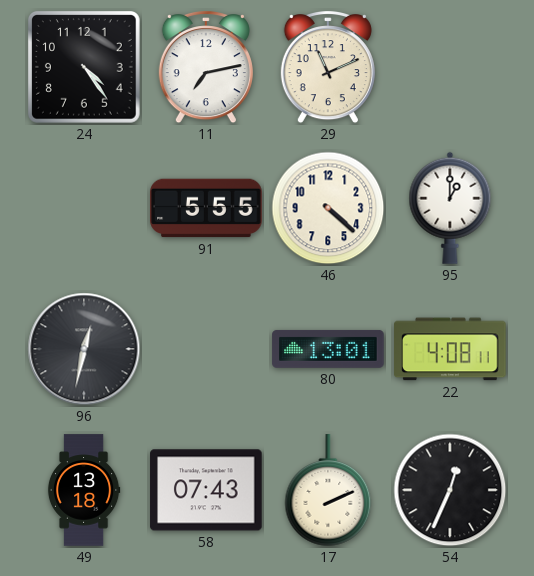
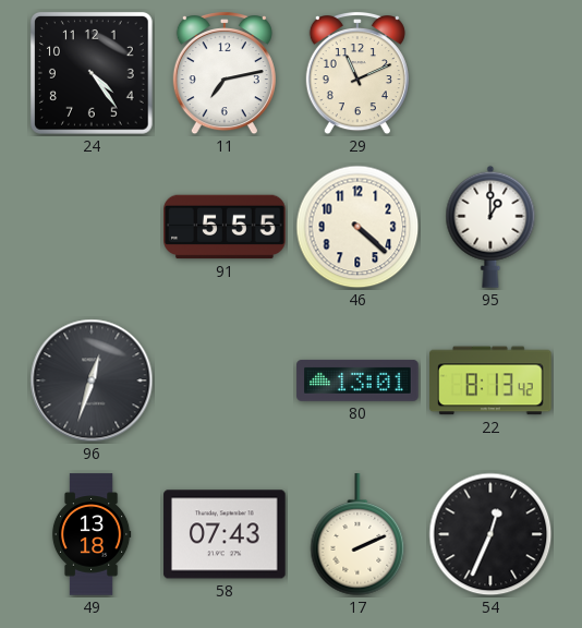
96: 12:32 -> 12:33 (92, 381)
22: 4:08 -> 8:13 (490, 381)
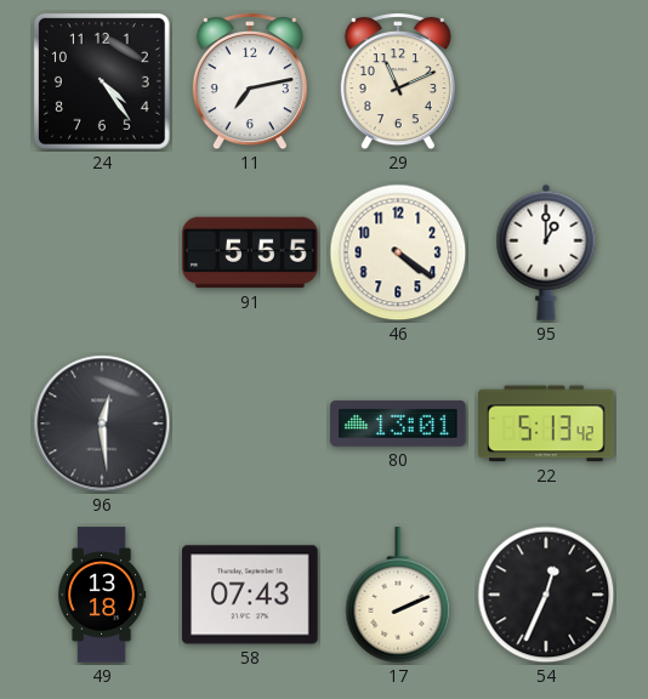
46: 4:22 -> 4:21 (398, 252)
96: 12:33 -> 12:29 (102, 424)
22: 8:13 -> 5:13 (546, 424)
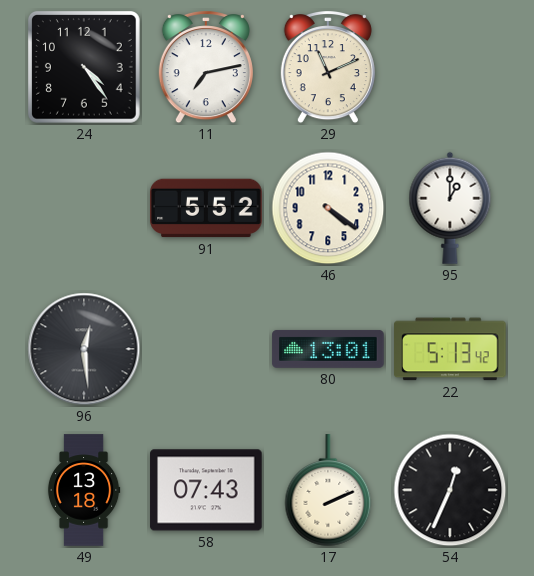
91: 5:55 -> 5:52 (206, 208)
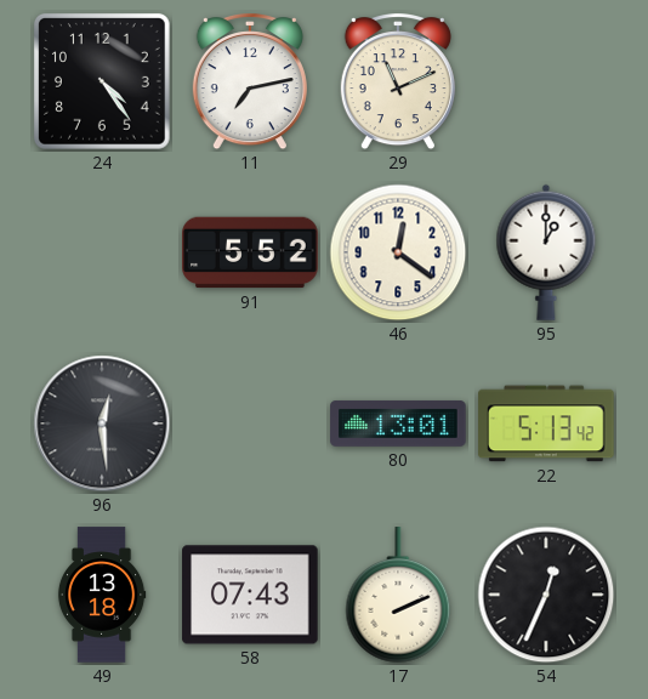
46: 4:21 -> 12:21 (398, 252)
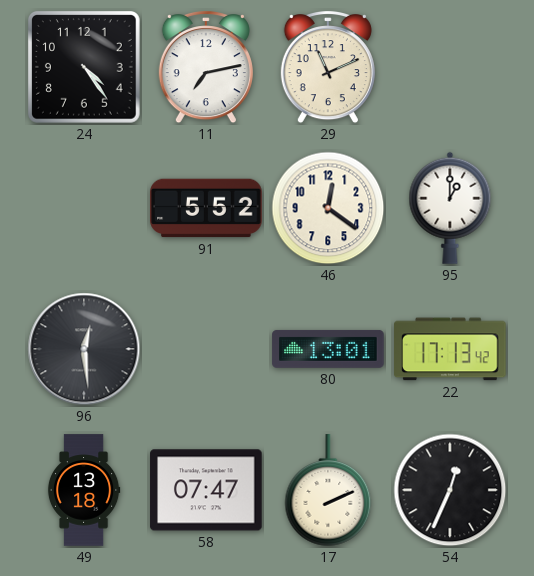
22: 5:13 -> 17:13 (450, 349)
58: 07:43 -> 07:47 (206, 490)
